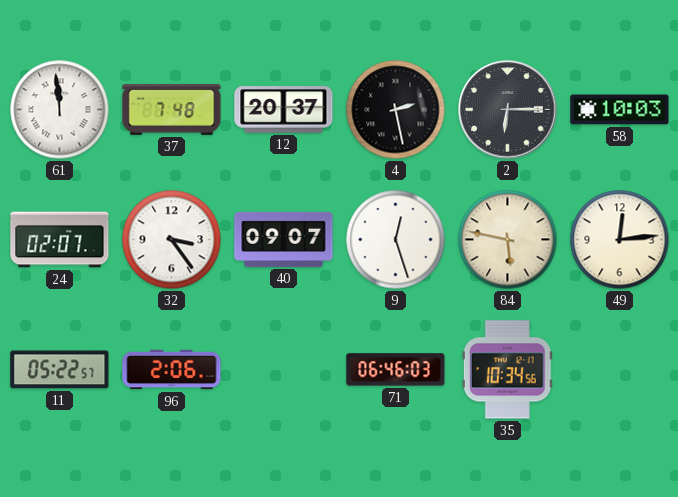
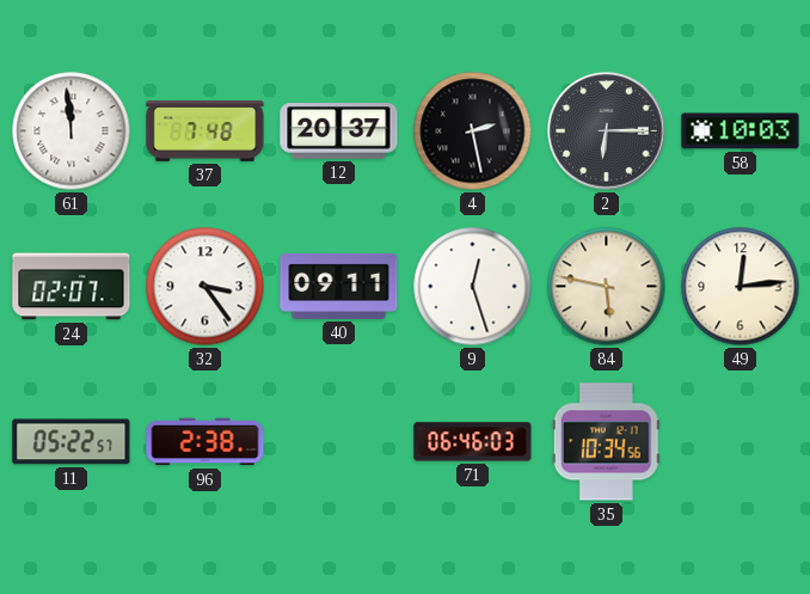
40: 09:07 -> 09:11 (339, 286)
96: 2:06 -> 2:38 (205, 442)
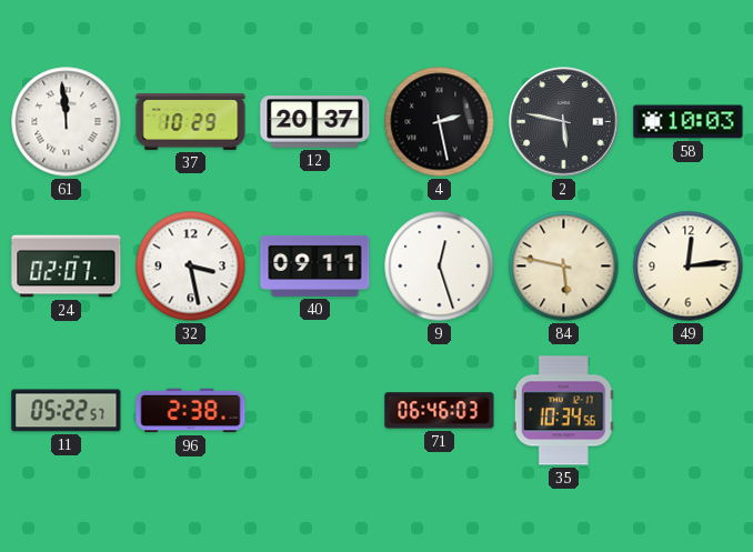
37: 7:48 -> 10:29 (191, 122)
2: 6:15 -> 5:47 (564, 122)
32: 3:24 -> 3:28 (191, 267)
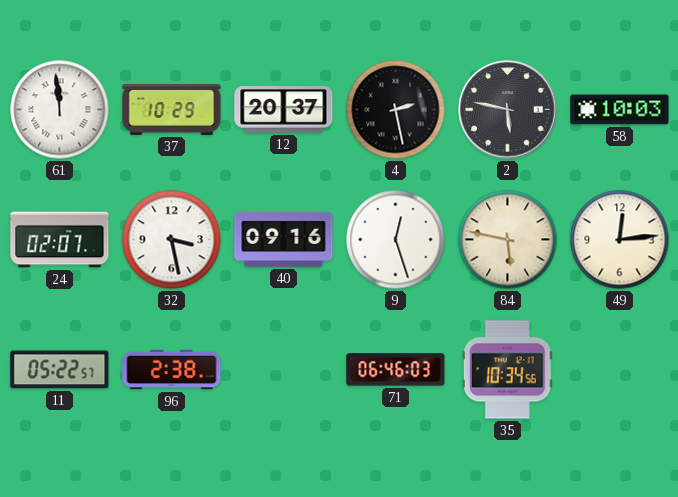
40: 09:11 -> 09:16 (284, 239)
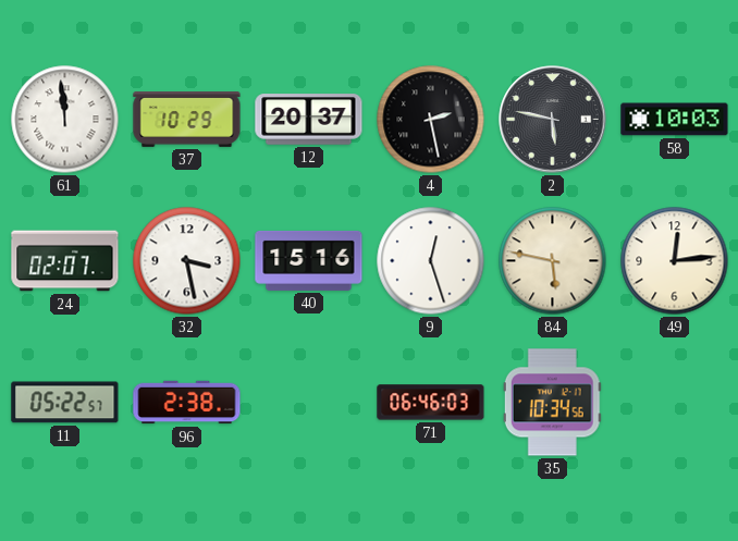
40: 09:16 -> 15:16 (309, 260)
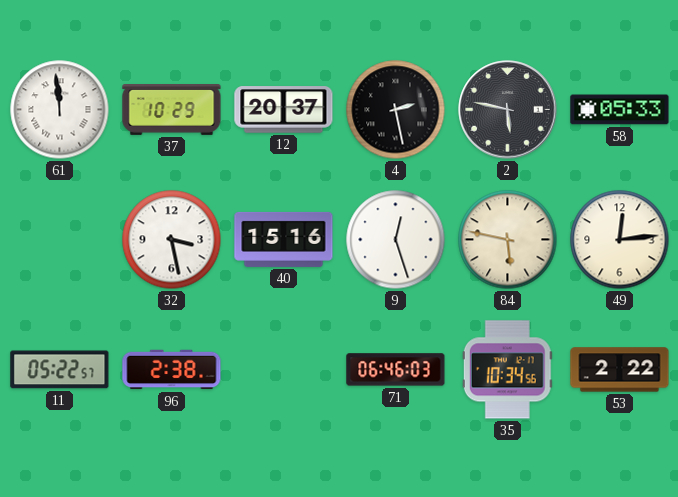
58: 10:03 -> 05:33 (620, 110)
24: 02:07 -> none (65, 261)
53: none -> 2:22 (620, 370)
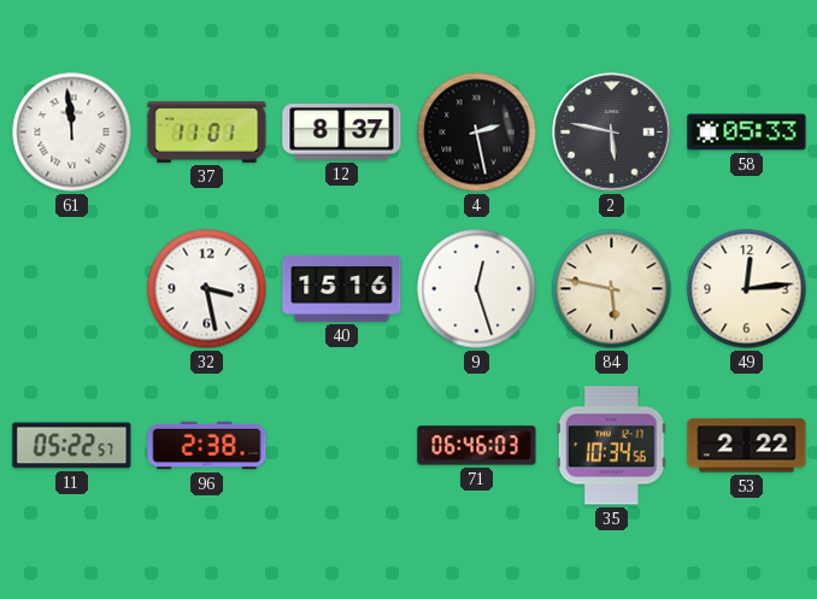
37: 10:29 -> 11:01 (207, 133)
12: 20:37 -> 8:37 (342, 133)
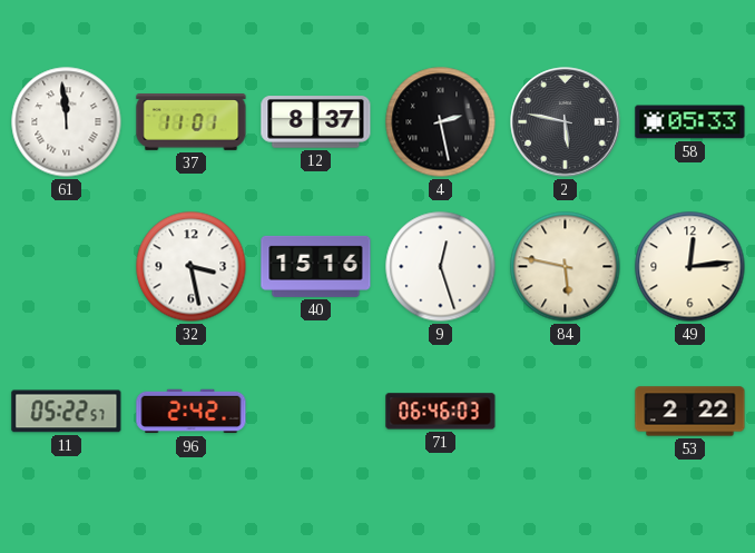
96: 2:38 -> 2:42 (192, 412)
35: 10:34 -> none (611, 446)
